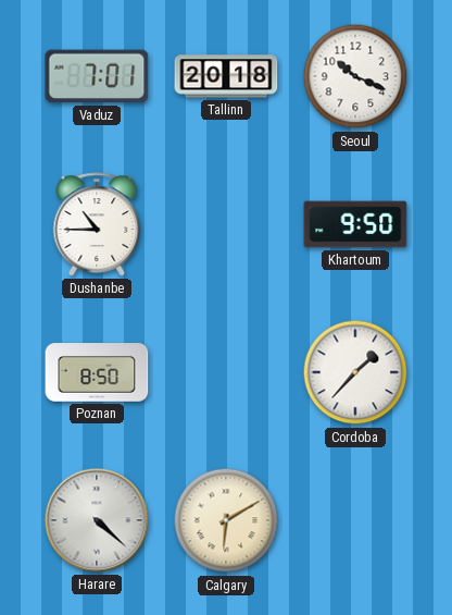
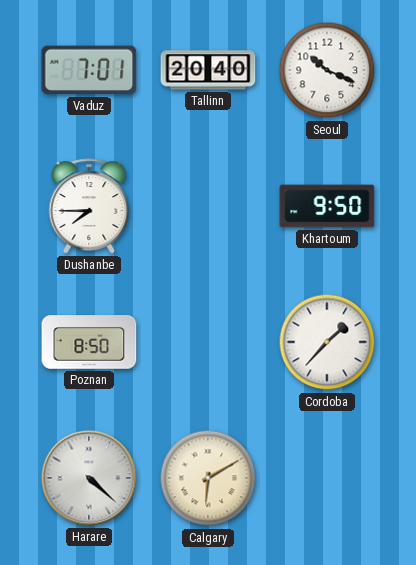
Tallinn: 20:18 -> 20:40 (208, 70)
Dushanbe: 10:45 -> 7:45 (89, 206)
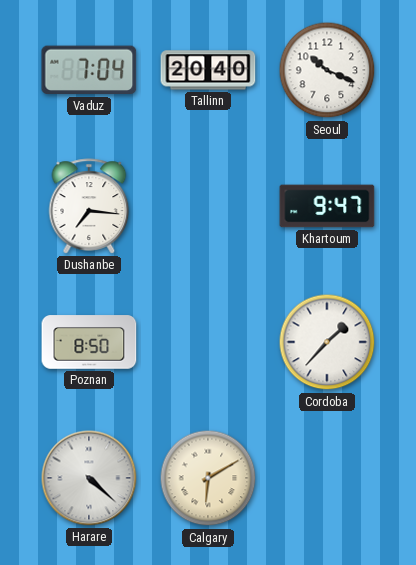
Vaduz: 7:01 -> 7:04 (89, 70)
Dushanbe: 7:45 -> 7:16 (89, 206)
Khartoum: 9:50 -> 9:47 (327, 206)
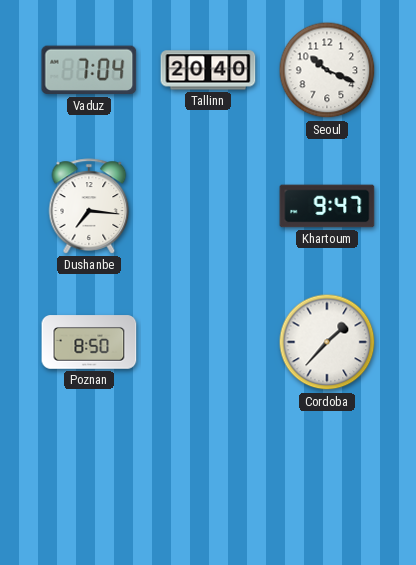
Harare: 4:22 -> none (89, 478)
Calgary: 6:10 -> none (208, 478)
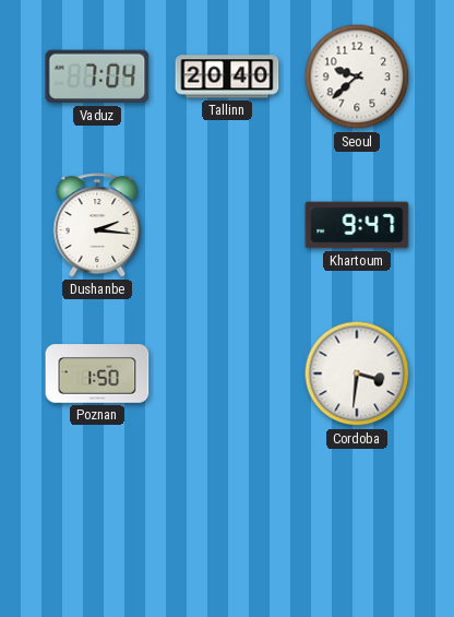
Seoul: 10:19 -> 9:38 (357, 76)
Dushanbe: 7:16 -> 2:16 (97, 225)
Poznan: 8:50 -> 1:50 (97, 373)
Cordoba: 1:37 -> 3:31 (357, 373)
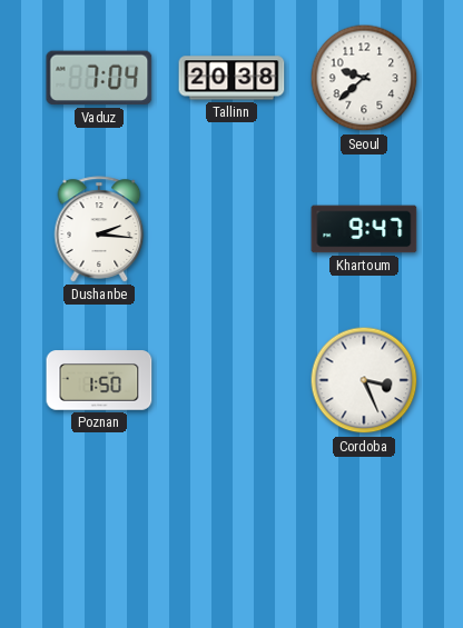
Tallinn: 20:40 -> 20:38 (231, 78)
Cordoba: 3:31 -> 3:26 (364, 380)
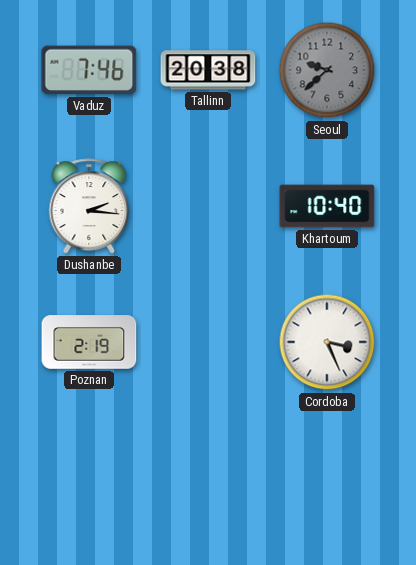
Vaduz: 7:04 -> 7:46 (89, 70)
Seoul dial: white -> grey (327, 70)
Khartoum: 9:47 -> 10:40 (327, 206)
Poznan: 1:50 -> 2:19 (89, 342)
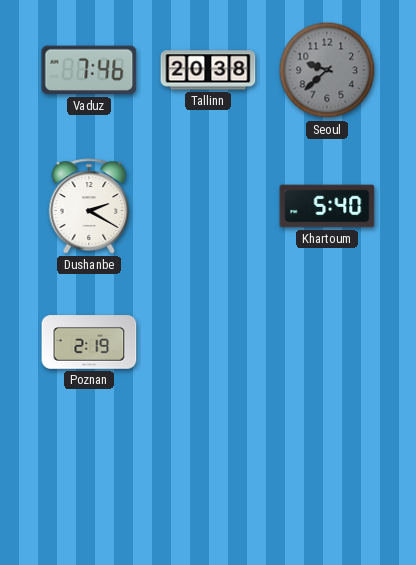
Dushanbe: 2:16 -> 2:20 (89, 206)
Khartoum: 10:40 -> 5:40 (327, 206)
Cordoba: 3:26 -> none (327, 342)
